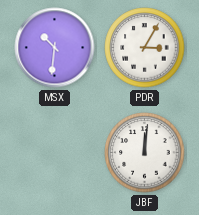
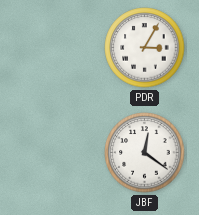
MSX: 10:31 -> none (55, 48)
JBF: 12:01 -> 12:21 (145, 153)
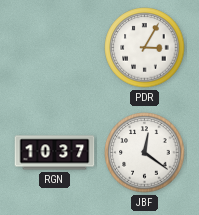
RGN: none -> 10:37 (55, 153)
